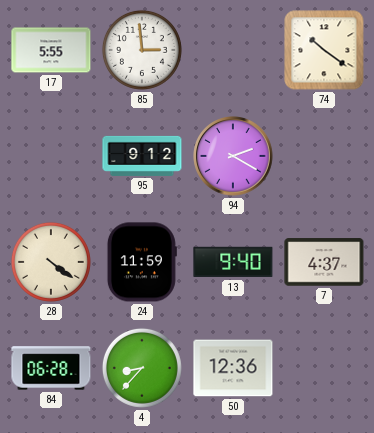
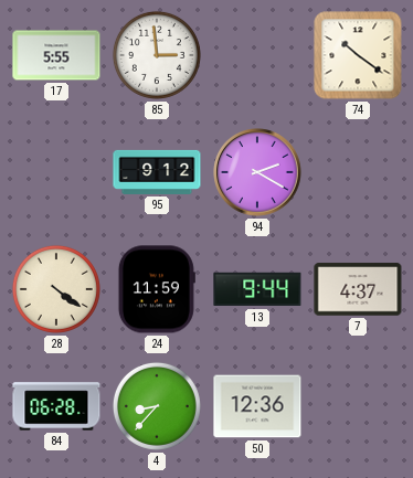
13: 9:40 -> 9:44 (257, 289)
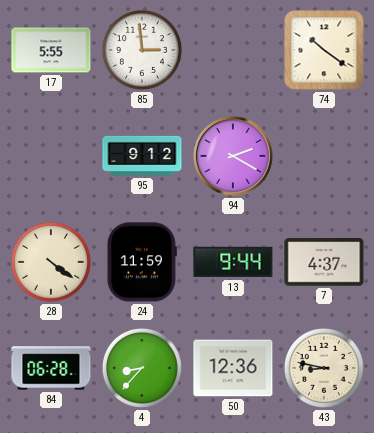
43: none -> 8:47 (324, 368)
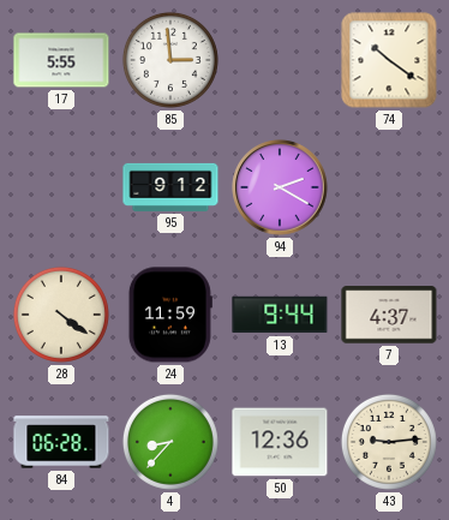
43: 8:47 -> 9:14 (389, 442)
